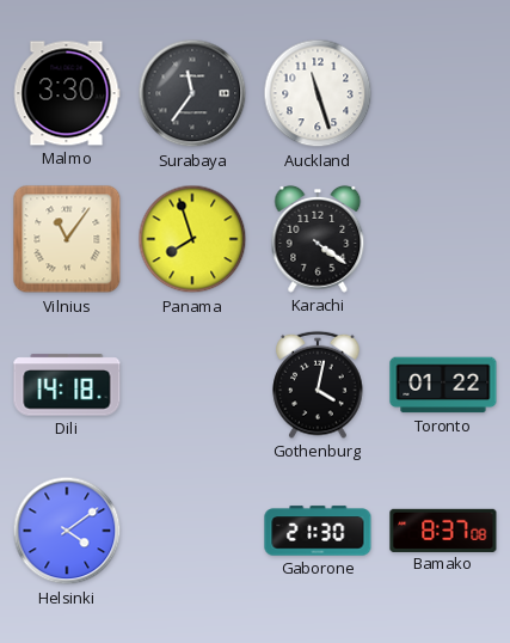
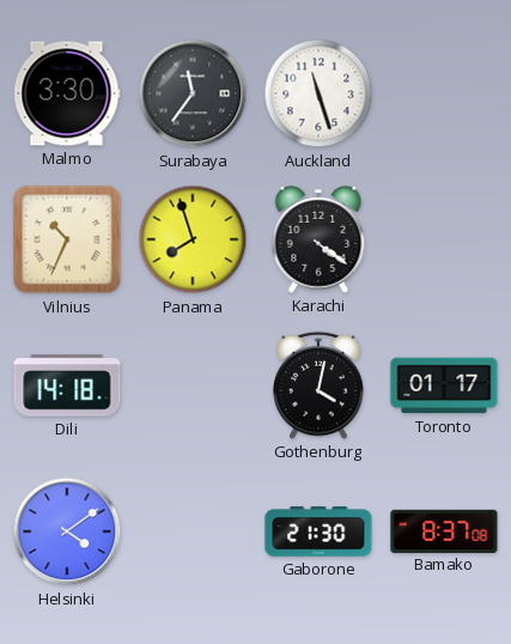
Vilnius: 11:06 -> 10:34 (67, 239)
Toronto: 01:22 -> 01:17 (444, 385)
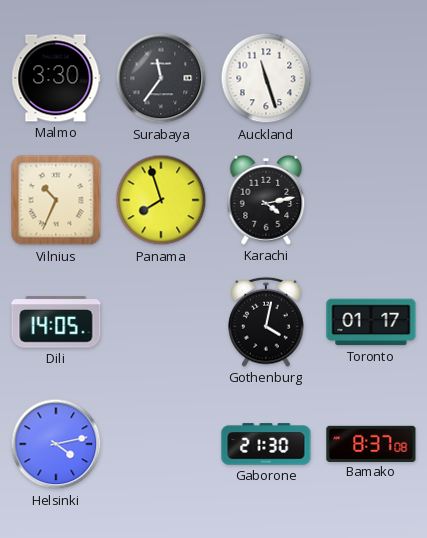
Karachi: 4:21 -> 4:13 (266, 200)
Dili: 14:18 -> 14:05 (56, 322)
Helsinki: 4:09 -> 4:13 (56, 444)
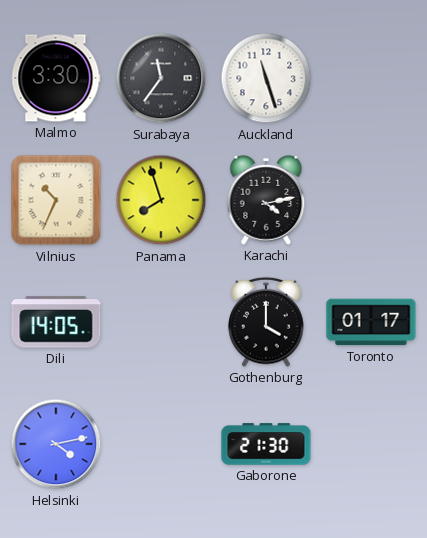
Gothenburg: 4:02 -> 4:00 (266, 322)
Bamako: 8:37 -> none (371, 443)
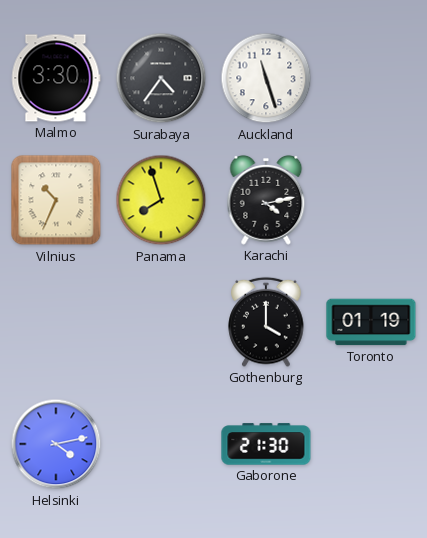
Surabaya: 11:36 -> 4:36 (161, 78)
Dili: 14:05 -> none (56, 322)
Toronto: 01:17 -> 01:19 (371, 322)
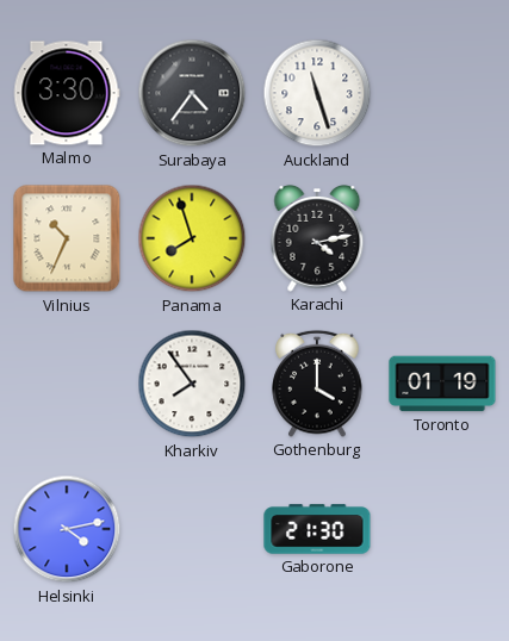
Kharkiv: none -> 7:54 (192, 384)
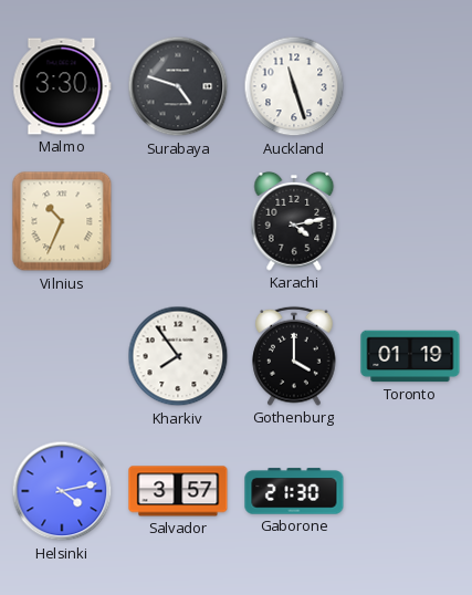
Surabaya: 4:36 -> 4:48 (178, 86)
Panama: 7:57 -> none (192, 238)
Salvador: none -> 3:57 (178, 491)
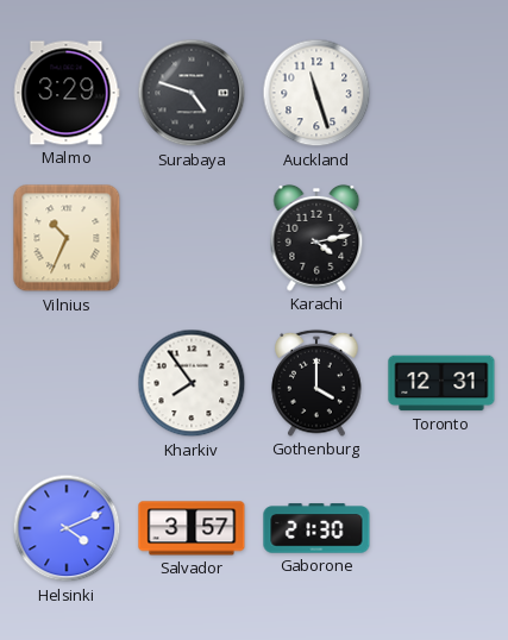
Malmo: 3:30 -> 3:29 (67, 93)
Toronto: 01:19 -> 12:31 (441, 383)
Helsinki: 4:13 -> 4:11 (67, 528)
